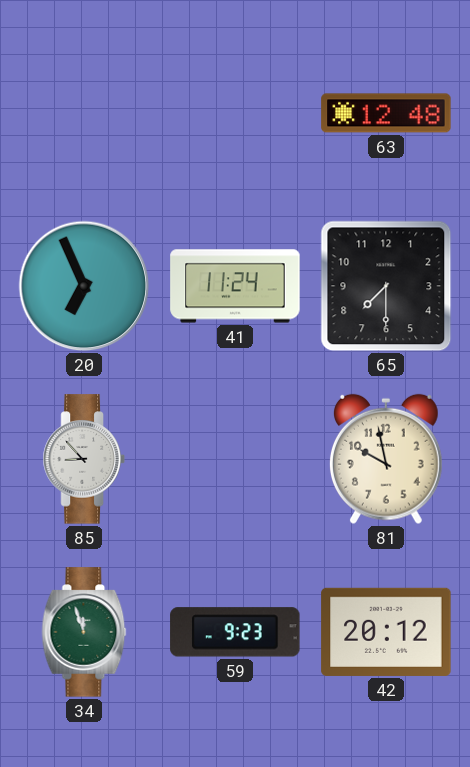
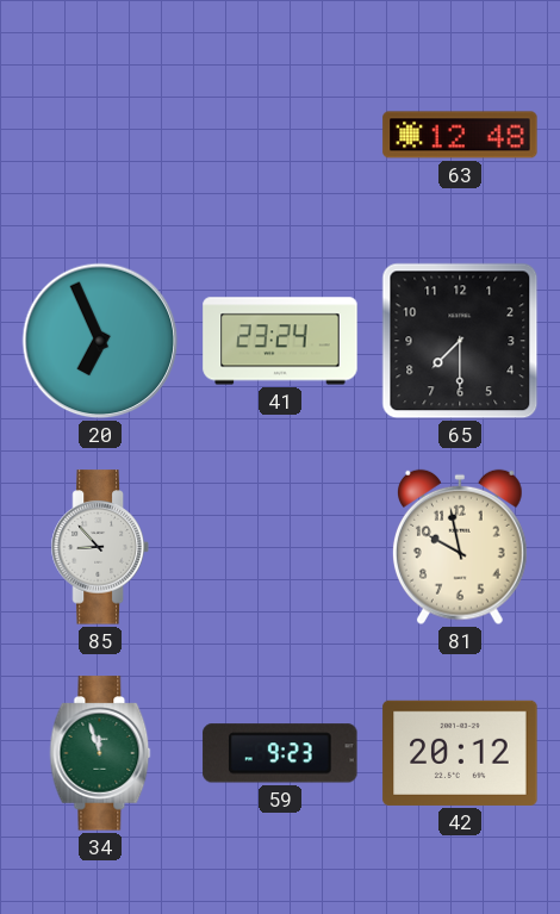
41: 11:24 -> 23:24 (280, 341)
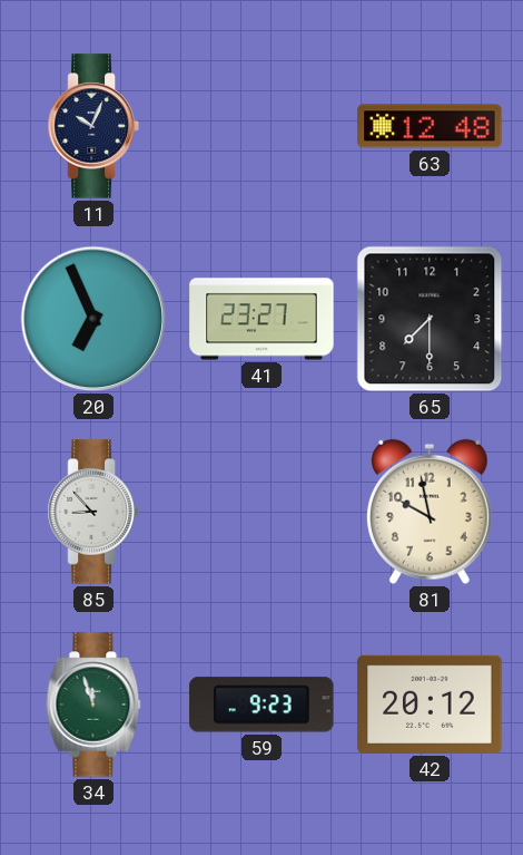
11: none -> 10:04 (93, 126)
41: 23:24 -> 23:27 (261, 319)
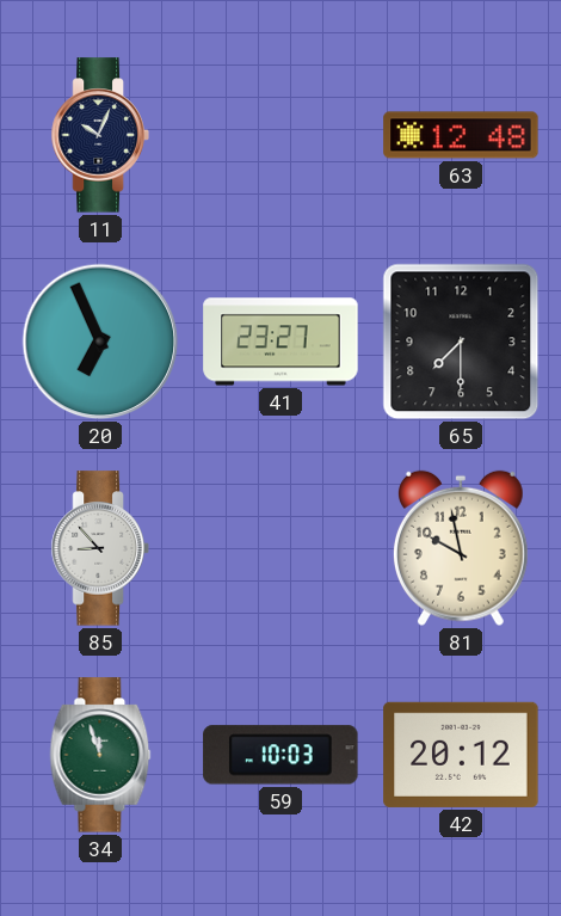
59: 9:23 -> 10:03 (280, 755)
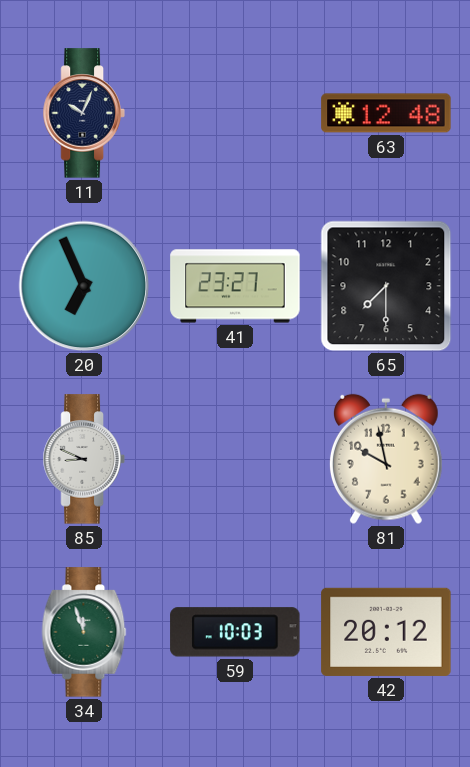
85: 8:53 -> 8:49 (84, 459)
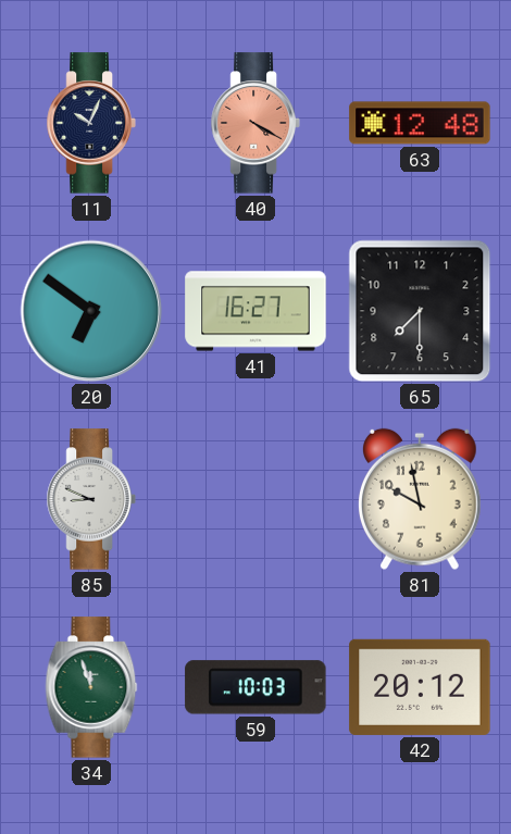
40: none -> 4:20 (255, 123)
20: 6:56 -> 6:51 (91, 311)
41: 23:27 -> 16:27 (255, 311)
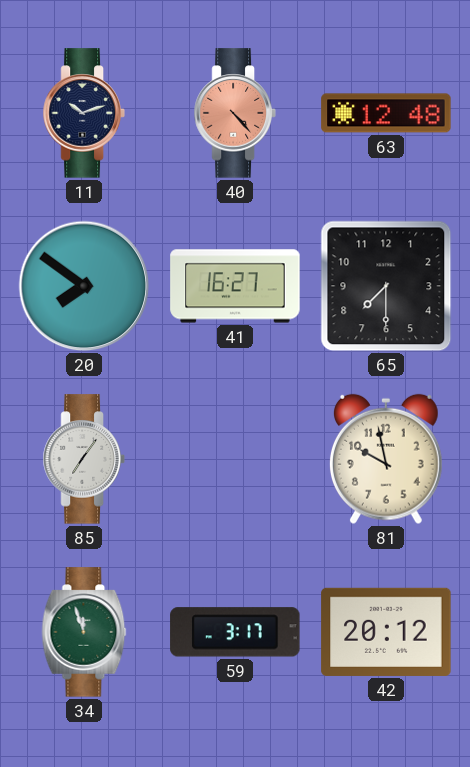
11: 10:04 -> 10:12 (84, 113)
40: 4:20 -> 4:23 (235, 113)
20: 6:51 -> 7:51 (84, 286)
85: 8:49 -> 7:06 (84, 459)
59: 10:03 -> 3:17 (235, 632)
